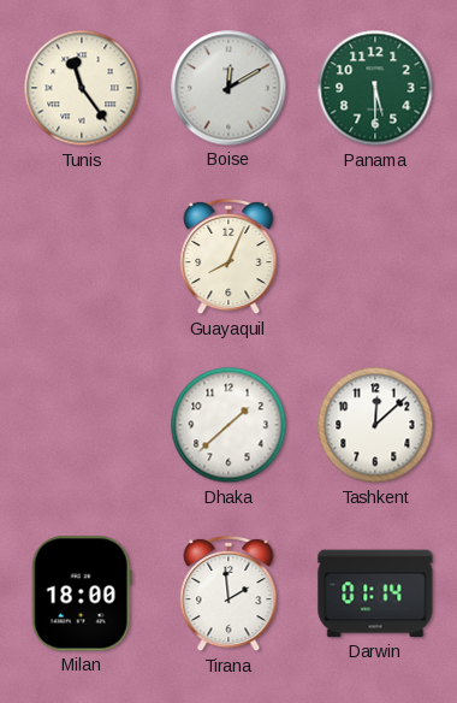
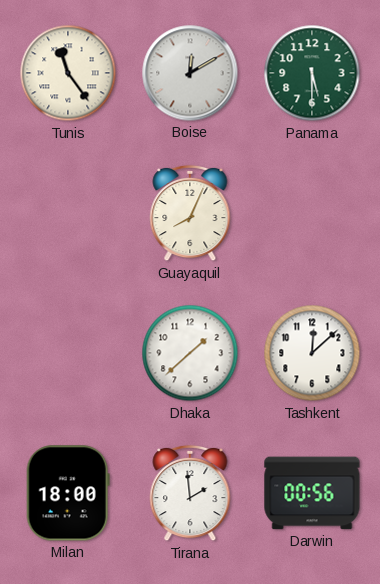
Darwin: 01:14 -> 00:56 (312, 493)
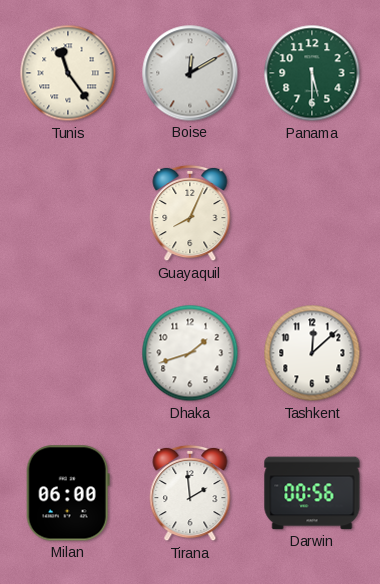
Dhaka: 1:38 -> 1:42 (190, 353)
Milan: 18:00 -> 06:00 (68, 493)
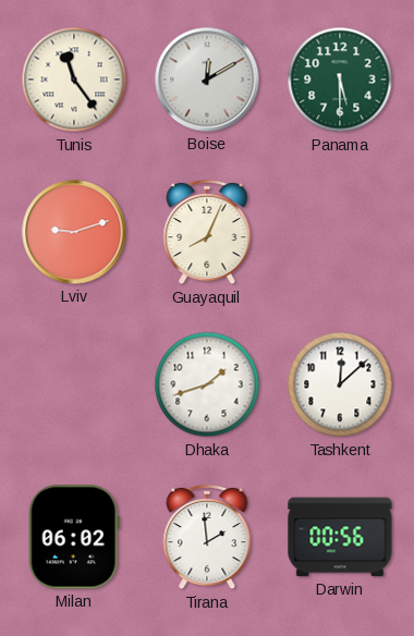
Lviv: none -> 9:12 (74, 232)
Milan: 06:00 -> 06:02 (74, 537)
